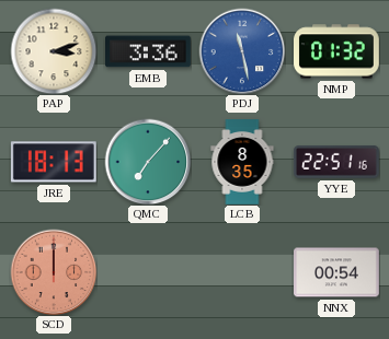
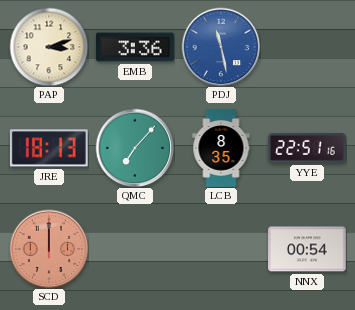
NMP: 01:32 -> none (337, 51)
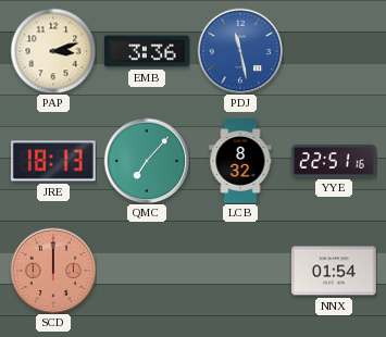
LCB: 8:35 -> 8:32 (240, 161)
NNX: 00:54 -> 01:54 (335, 271)
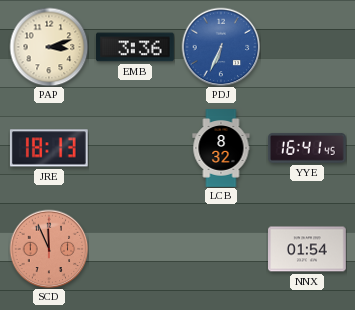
PDJ: 11:28 -> 6:34 (221, 47)
QMC: 7:07 -> none (147, 161)
YYE: 22:51 -> 16:41 (307, 148)
SCD: 12:00 -> 11:56 (49, 249)
